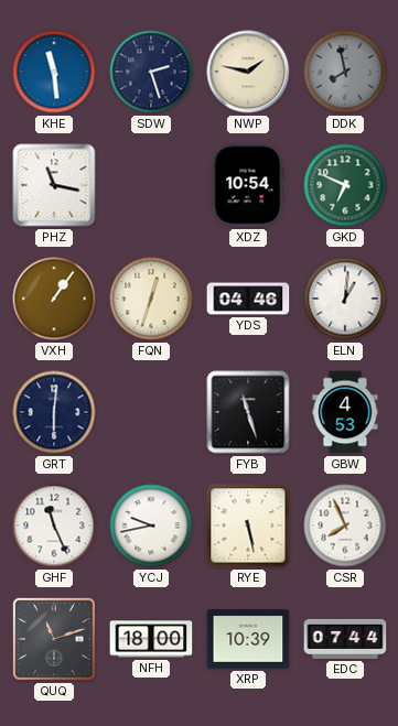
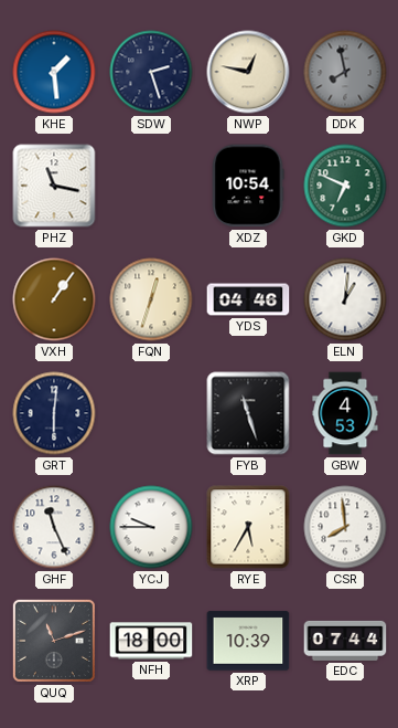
KHE: 11:29 -> 1:29 (54, 72)
NWP: 1:47 -> 12:47 (248, 72)
YCJ: 9:43 -> 9:45 (151, 527)
RYE: 5:28 -> 5:35 (248, 527)
CSR: 7:56 -> 7:59 (345, 527)
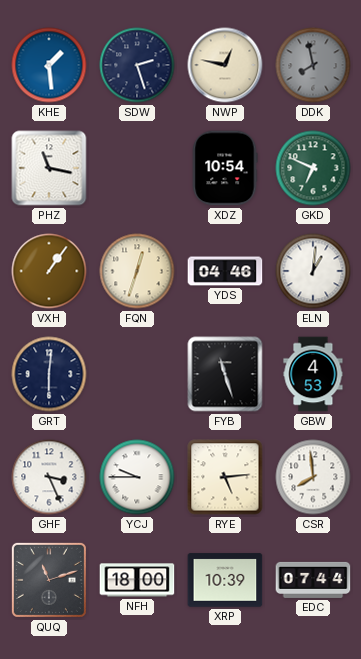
GHF: 11:26 -> 3:26 (49, 477)
RYE: 5:35 -> 5:14 (225, 477)
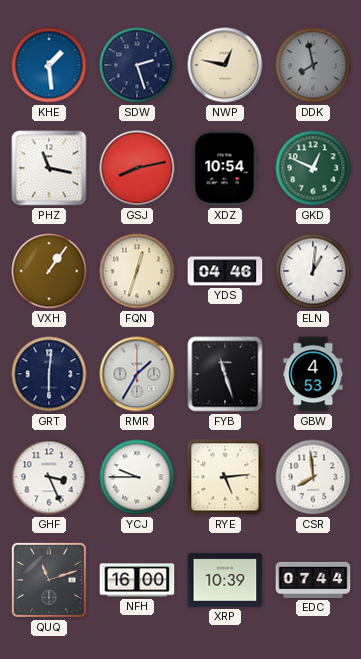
GSJ: none -> 8:13 (137, 168)
GKD: 6:49 -> 12:49 (313, 168)
RMR: none -> 1:35 (137, 374)
NFH: 18:00 -> 16:00 (137, 580)
